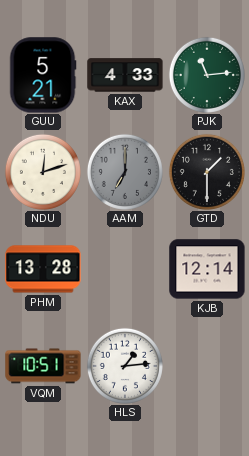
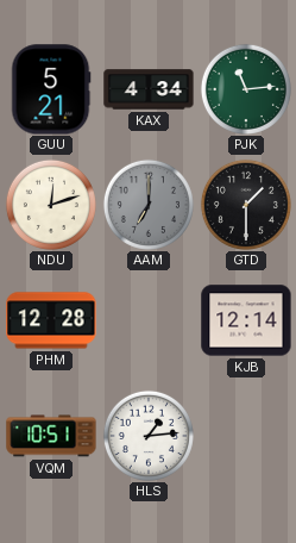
KAX: 4:33 -> 4:34 (149, 89)
PHM: 13:28 -> 12:28 (51, 320)
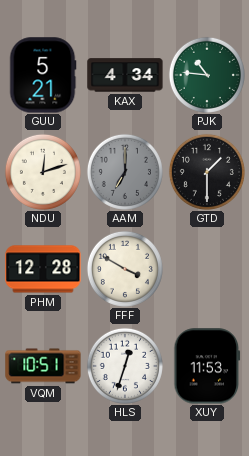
PJK: 11:14 -> 10:46 (207, 75)
FFF: none -> 3:50 (125, 269)
KJB: 12:14 -> none (246, 320)
HLS: 1:14 -> 12:33 (125, 366)
XUY: none -> 11:53 (207, 366)
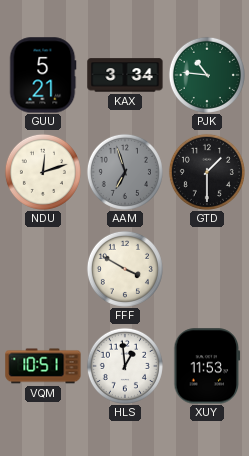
KAX: 4:34 -> 3:34 (125, 75)
AAM: 7:00 -> 6:57 (125, 172)
PHM: 12:28 -> none (43, 269)
HLS: 12:33 -> 12:59 (125, 366)
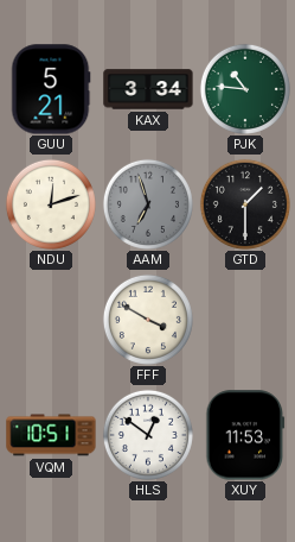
HLS: 12:59 -> 12:51 (148, 435)
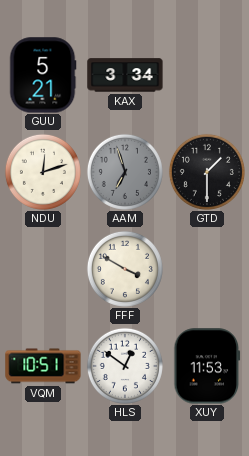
PJK: 10:46 -> none (245, 89)
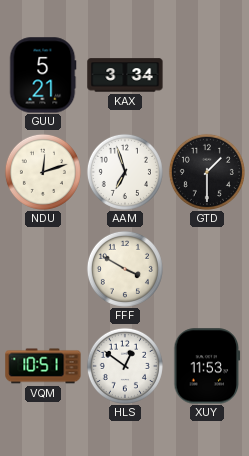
AAM dial: grey -> white (125, 172)
